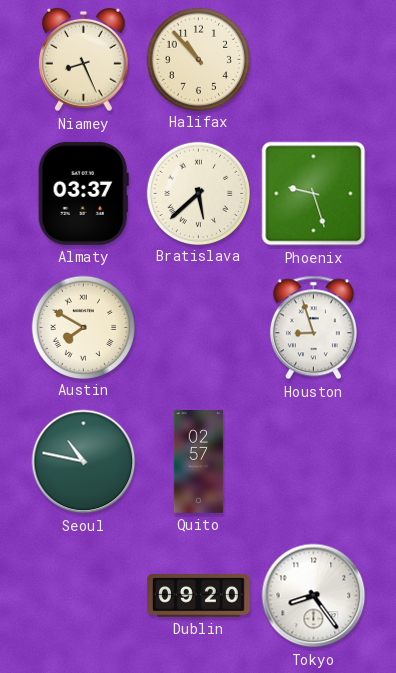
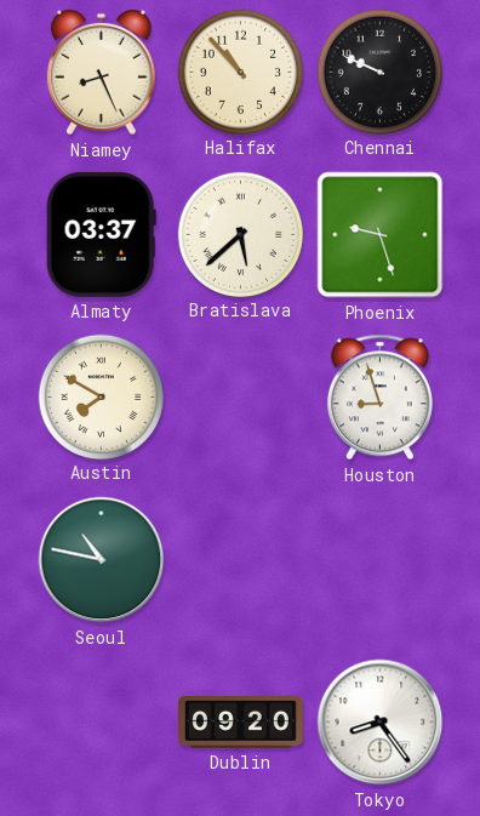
Chennai: none -> 9:49 (379, 72)
Quito: 02:57 -> none (199, 462)
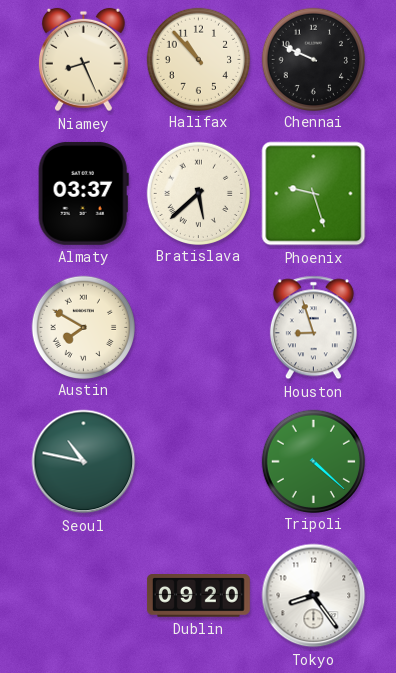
Tripoli: none -> 4:22 (313, 461)
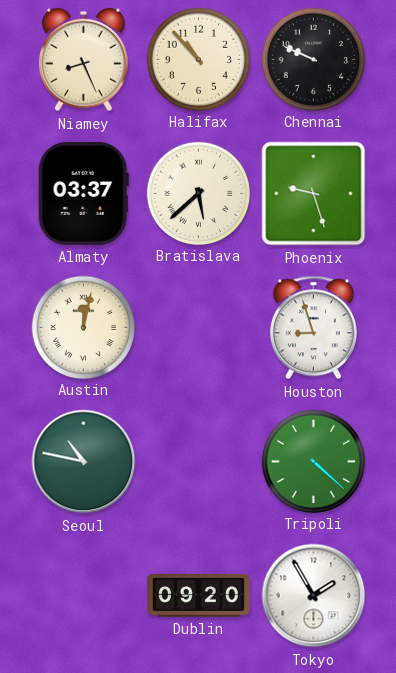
Austin: 7:50 -> 12:02 (83, 327)
Tokyo: 8:24 -> 1:55 (314, 596)
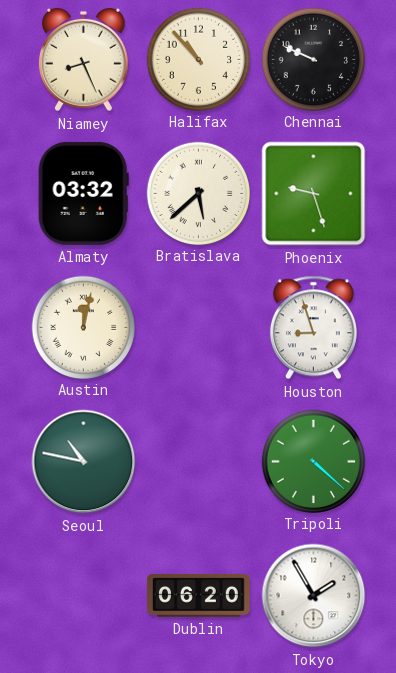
Almaty: 03:37 -> 03:32 (83, 193)
Dublin: 09:20 -> 06:20 (198, 596)
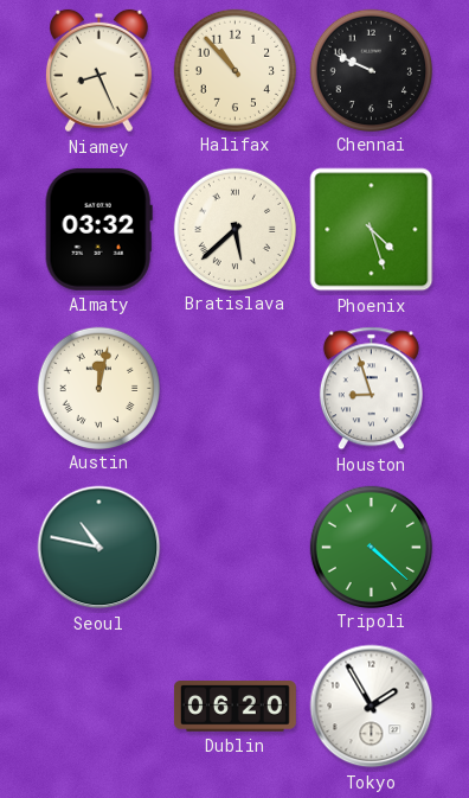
Phoenix: 9:27 -> 4:27 (372, 230)
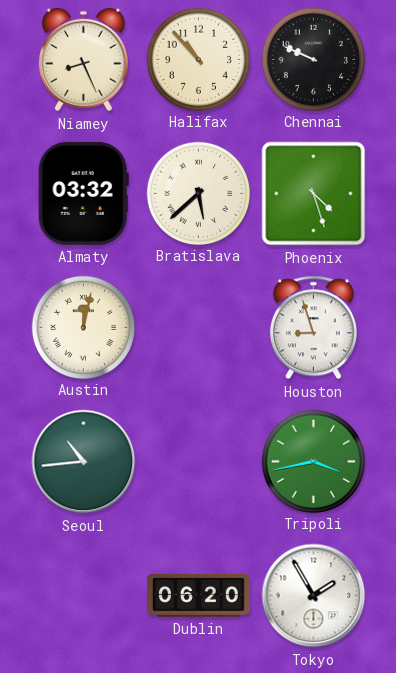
Seoul: 10:47 -> 10:44 (84, 462)
Tripoli: 4:22 -> 3:43 (313, 461)
